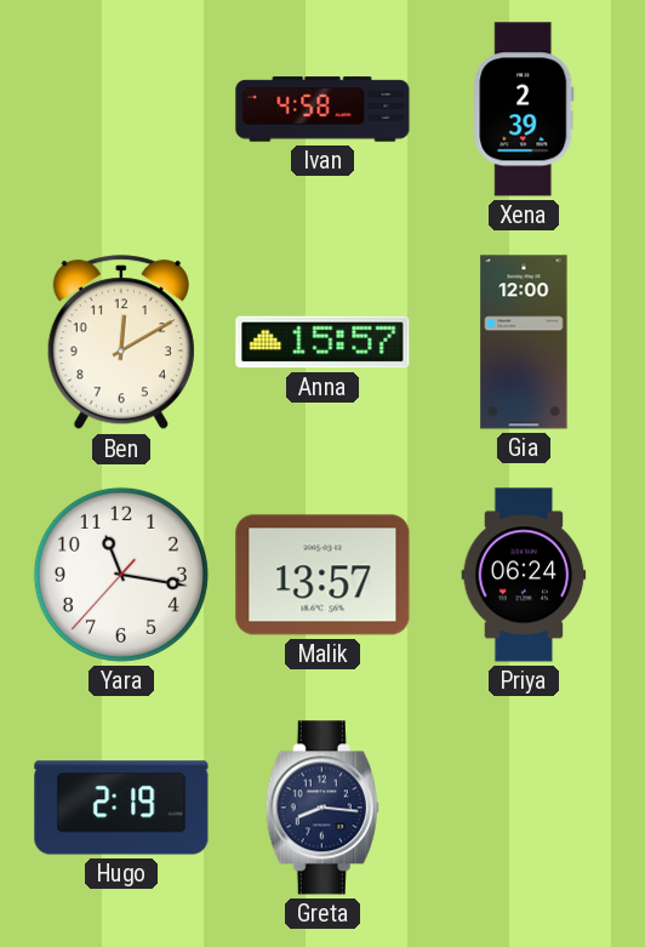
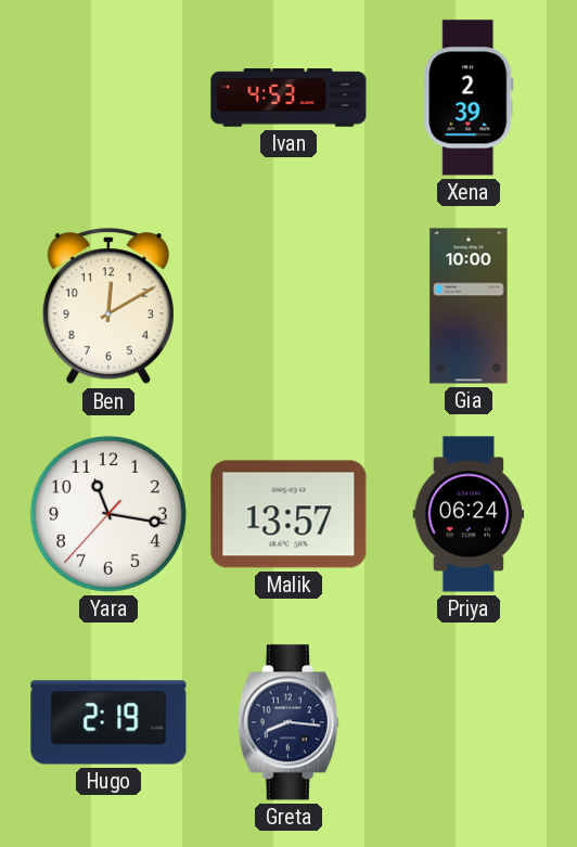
Ivan: 4:58 -> 4:53 (288, 98)
Anna: 15:57 -> none (322, 342)
Gia: 12:00 -> 10:00 (469, 306)
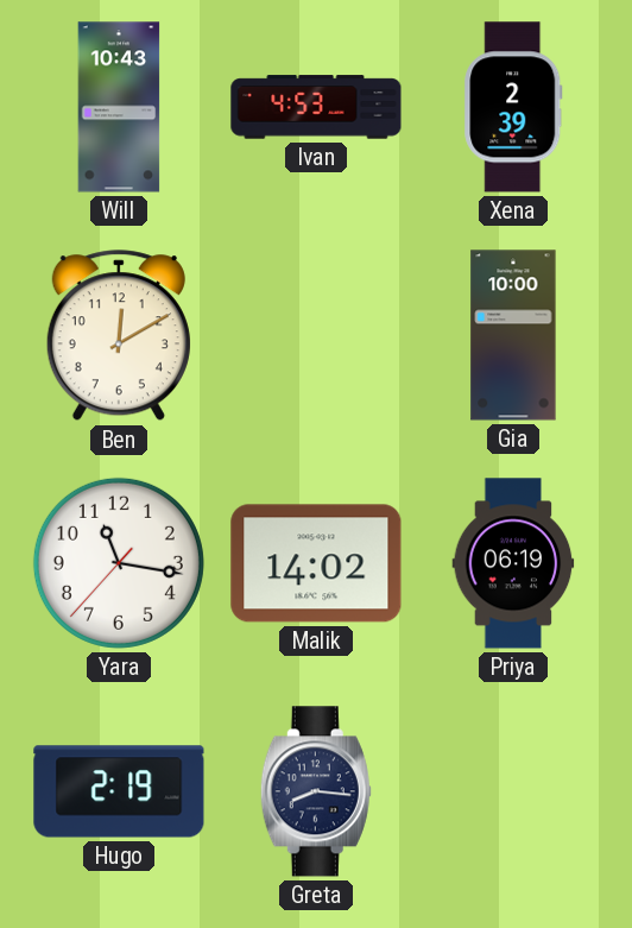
Will: none -> 10:43 (119, 107)
Malik: 13:57 -> 14:02 (316, 563)
Priya: 06:24 -> 06:19 (513, 563)
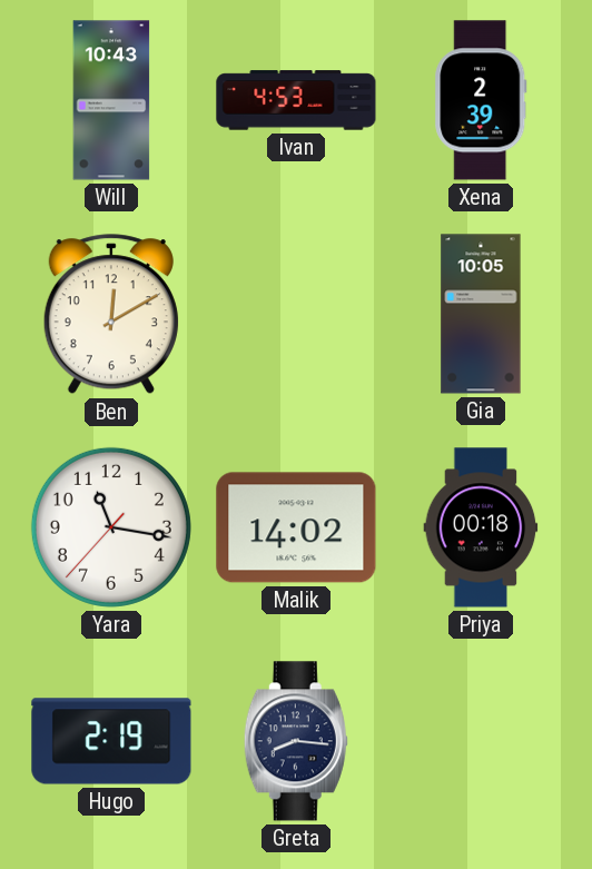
Gia: 10:00 -> 10:05 (481, 314)
Priya: 06:19 -> 00:18 (481, 527)
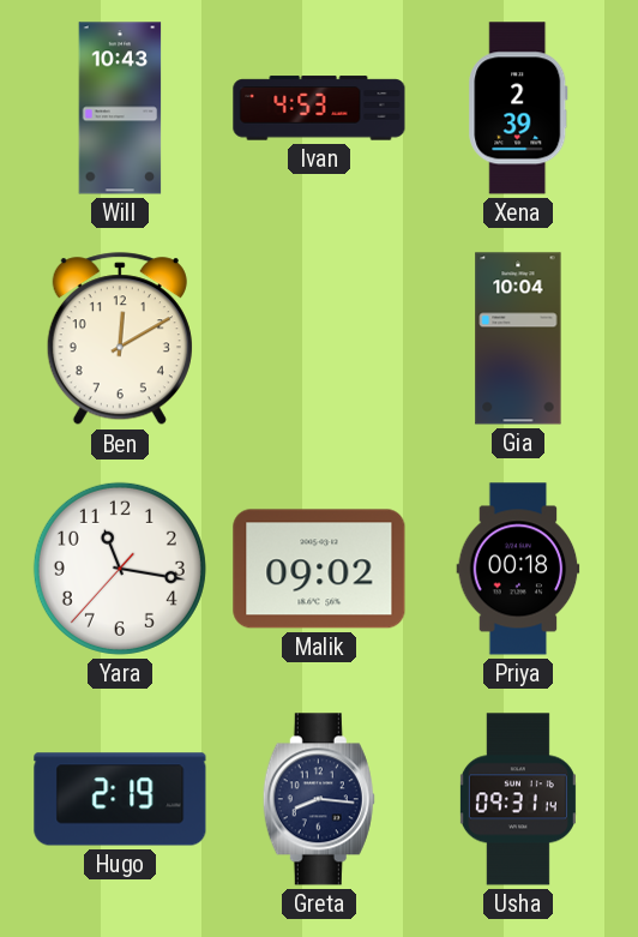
Gia: 10:05 -> 10:04 (518, 338)
Malik: 14:02 -> 09:02 (319, 569)
Usha: none -> 09:31 (518, 799)
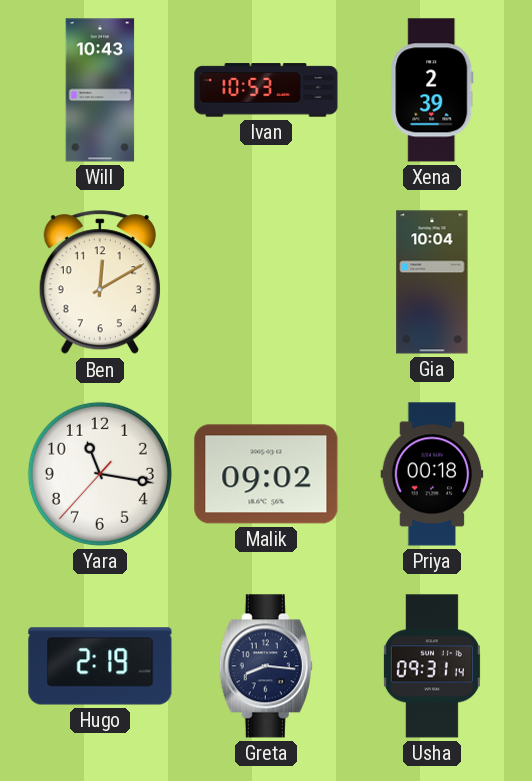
Ivan: 4:53 -> 10:53 (266, 90)
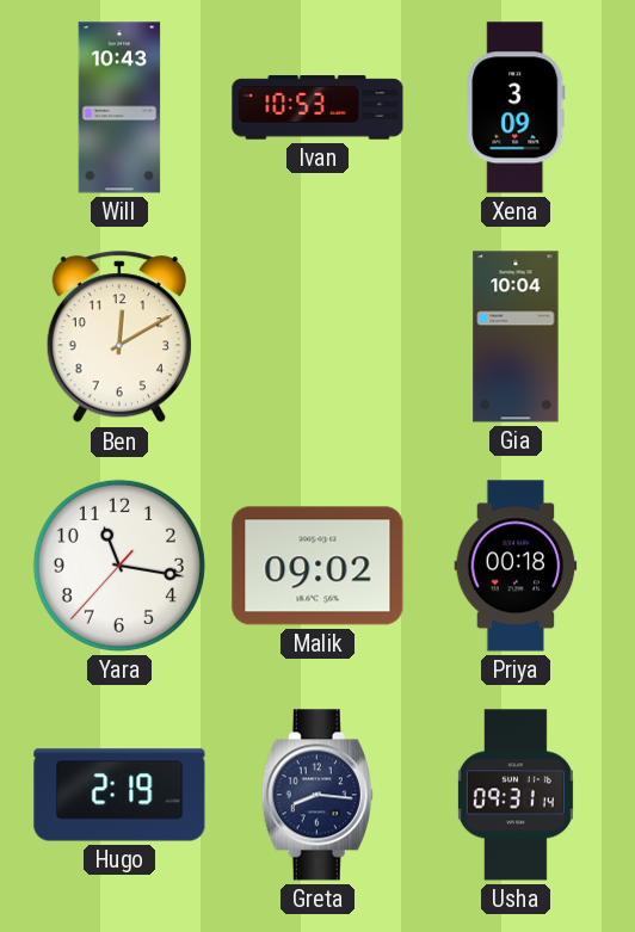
Xena: 2:39 -> 3:09 (516, 107)
